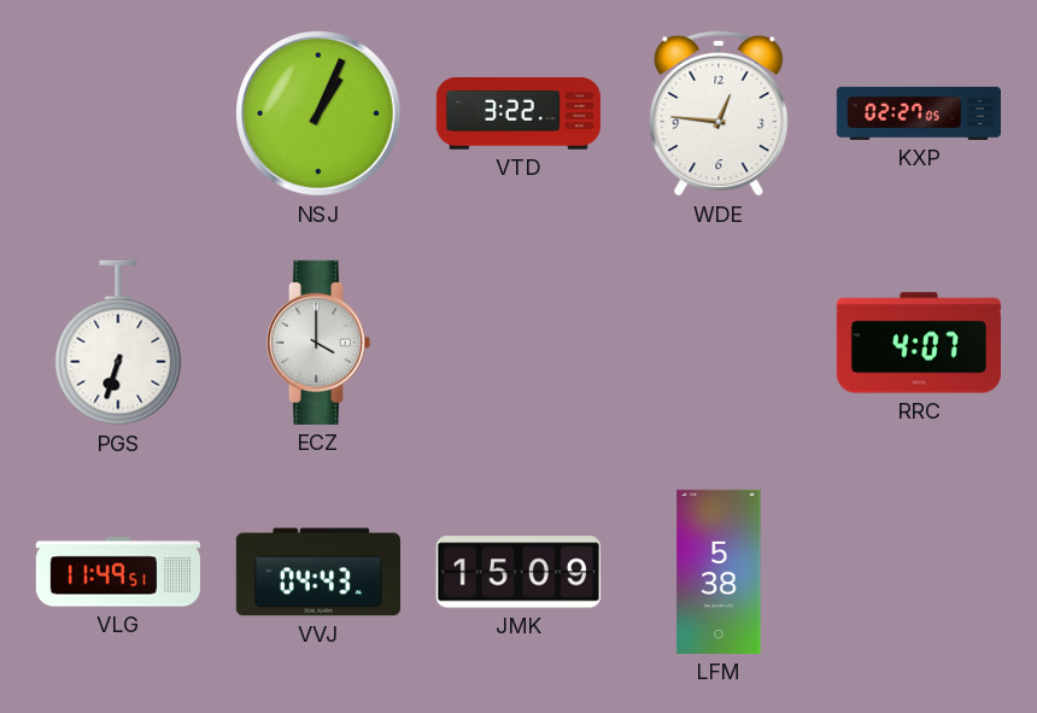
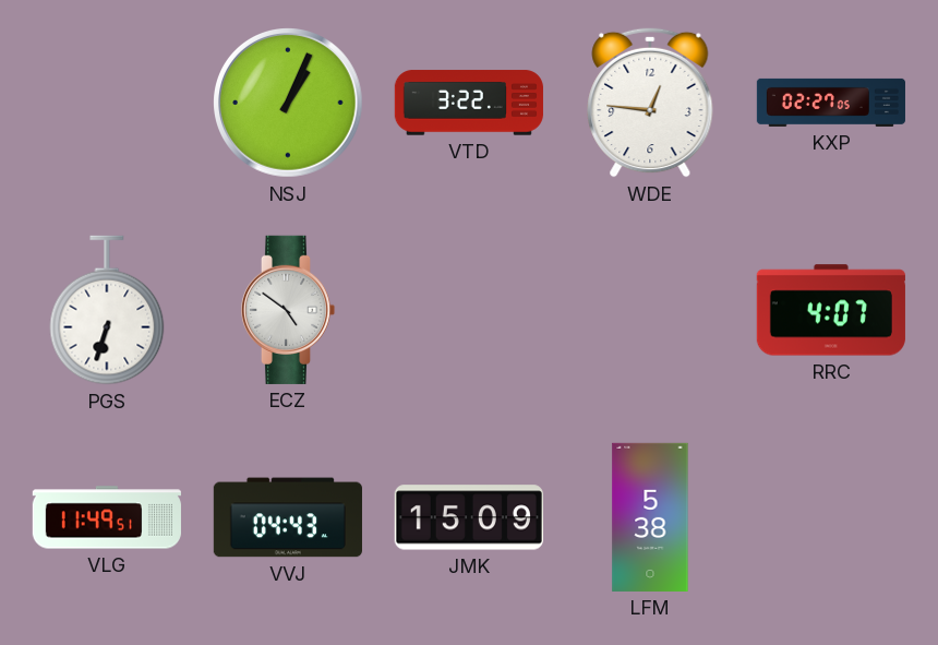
ECZ: 4:00 -> 4:51 (288, 310)
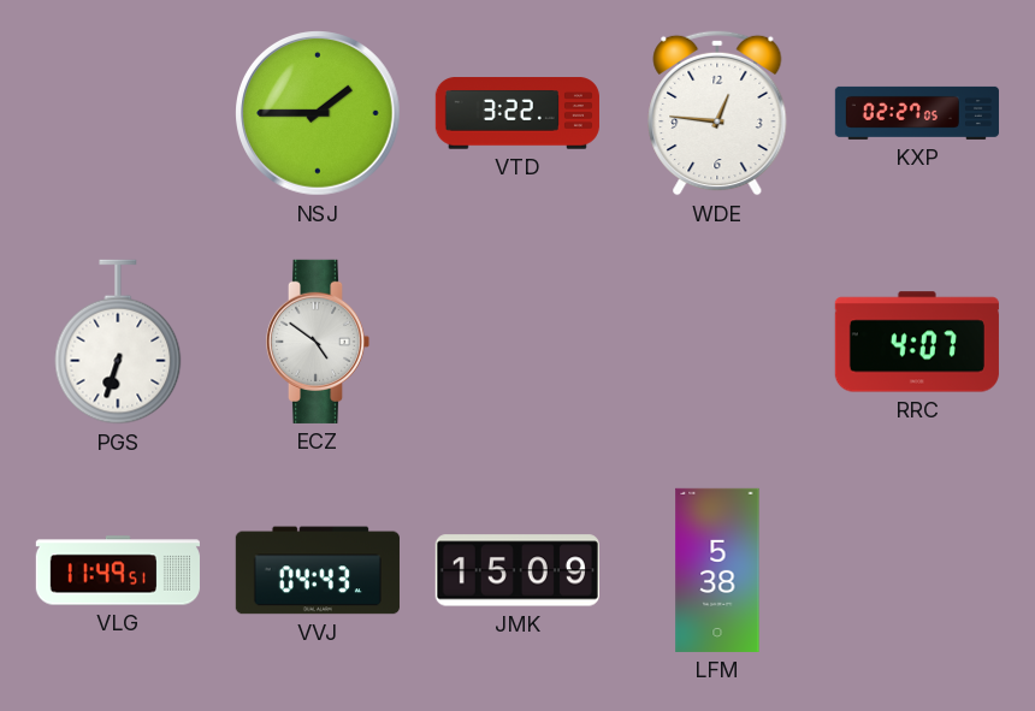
NSJ: 1:04 -> 1:45 (319, 114)
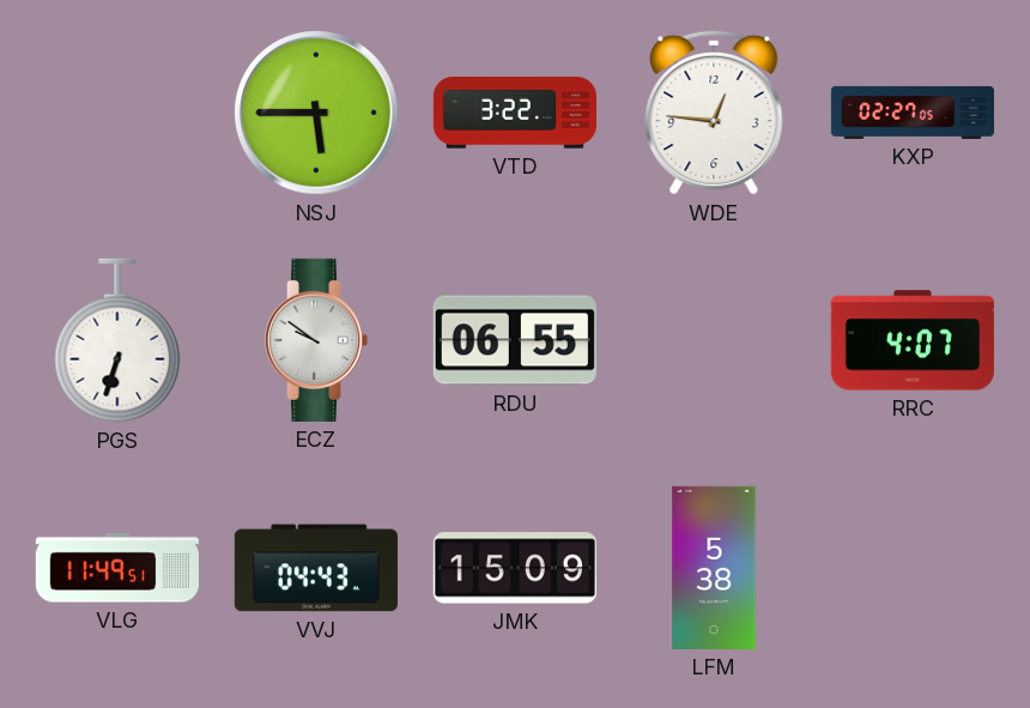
NSJ: 1:45 -> 5:45 (317, 114)
ECZ: 4:51 -> 9:51 (316, 340)
RDU: none -> 06:55 (515, 340)
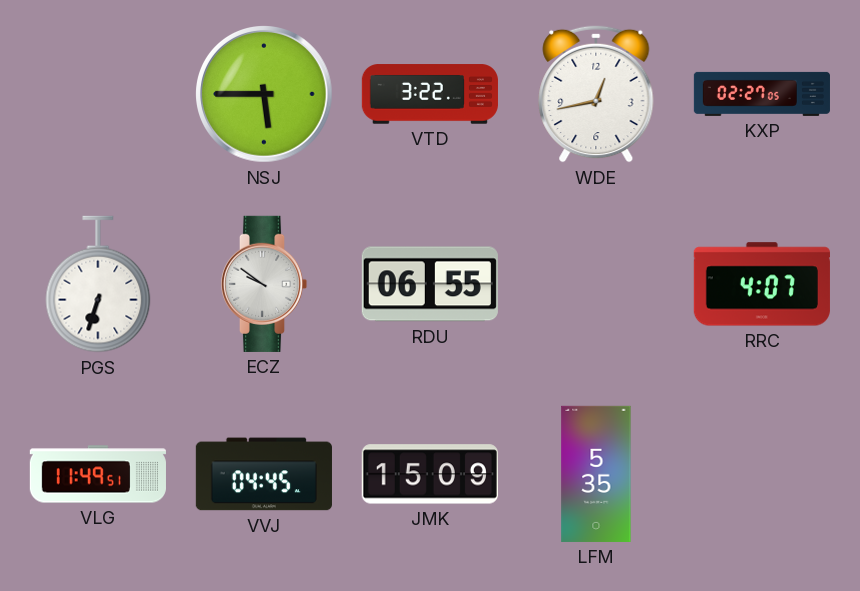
WDE: 12:46 -> 12:43 (596, 94)
VVJ: 04:43 -> 04:45 (264, 474)
LFM: 5:38 -> 5:35 (596, 474)
